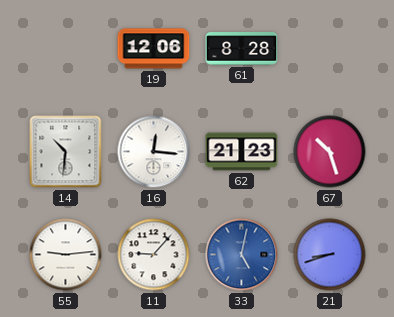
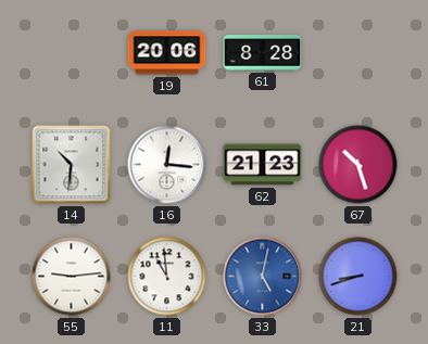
19: 12:06 -> 20:06 (167, 53)
11: 9:07 -> 10:59 (167, 277)
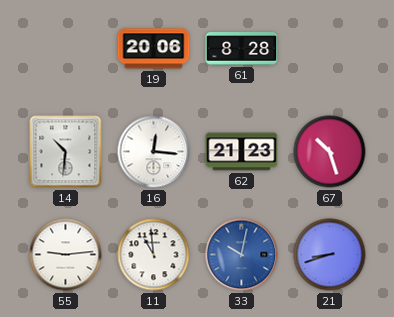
33: 5:02 -> 10:02 (242, 255)
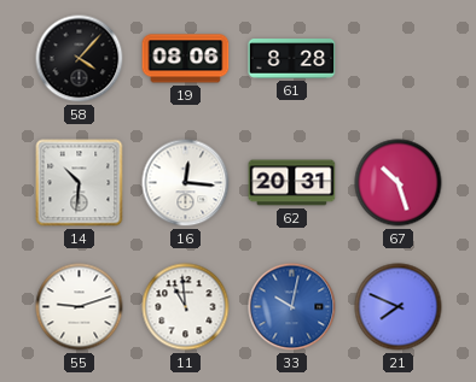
58: none -> 4:07 (80, 59)
19: 20:06 -> 08:06 (186, 59)
62: 21:23 -> 20:31 (292, 183)
55: 9:14 -> 9:12 (80, 307)
21: 8:42 -> 7:49 (399, 307)
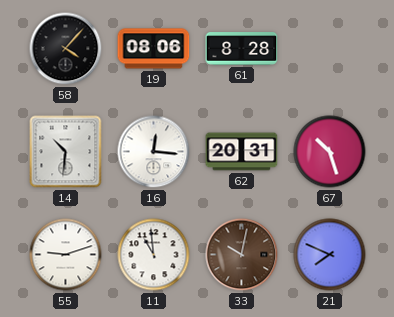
33 dial: blue -> brown (242, 255)
